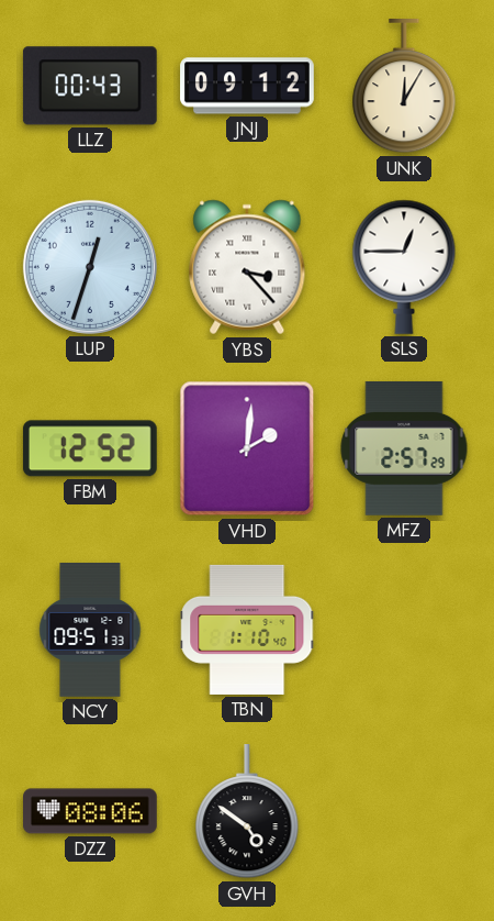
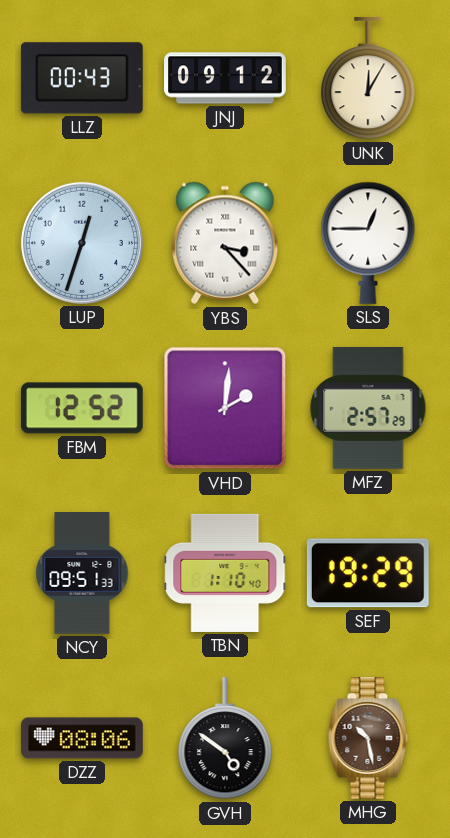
SEF: none -> 19:29 (368, 573)
MHG: none -> 10:28 (368, 739)
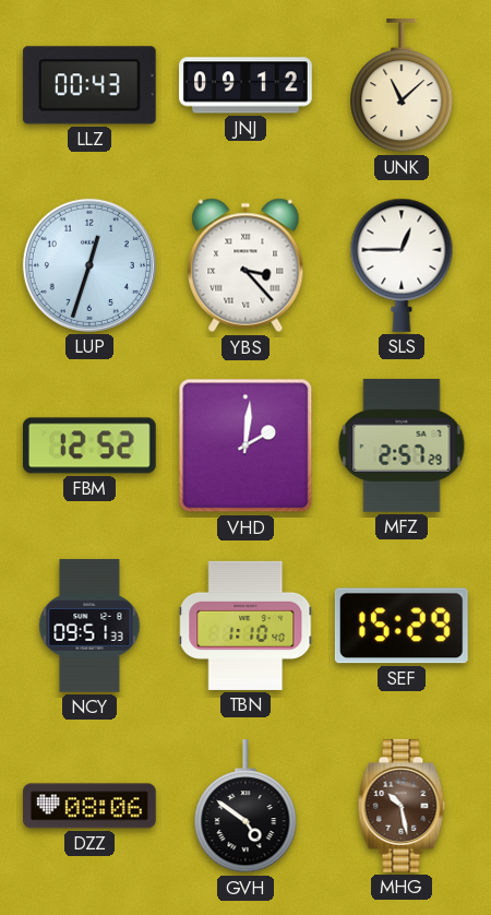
UNK: 12:05 -> 11:08 (402, 86)
SEF: 19:29 -> 15:29 (402, 626)
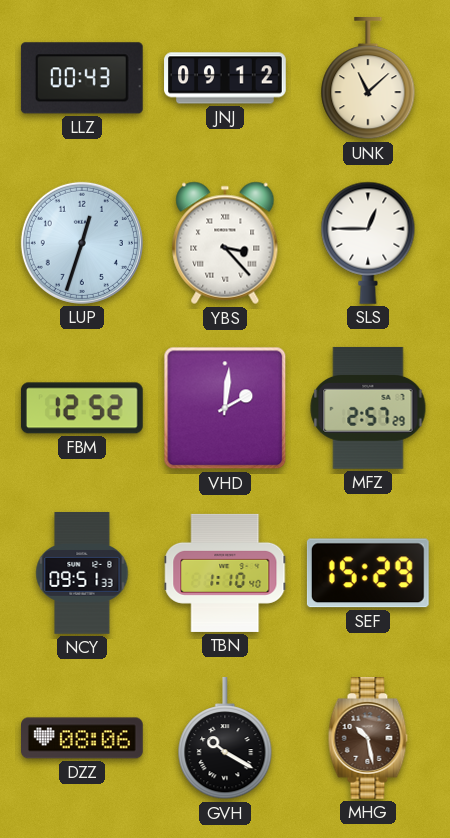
GVH: 4:51 -> 10:20 (225, 739)
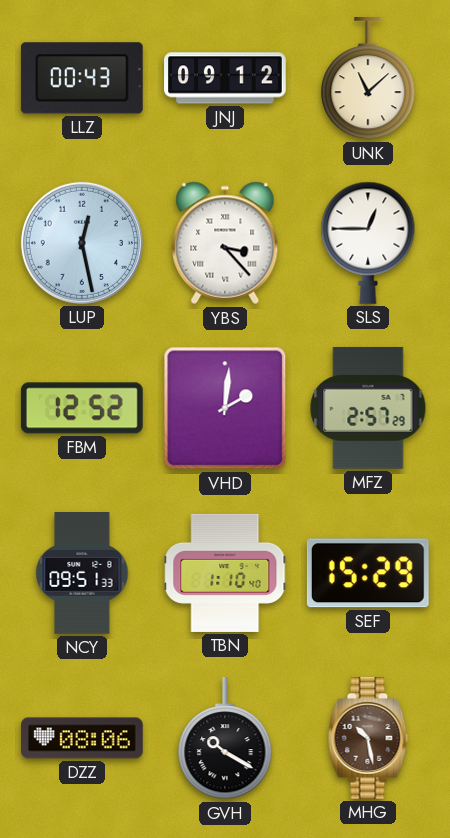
LUP: 12:33 -> 12:28 (82, 243)
